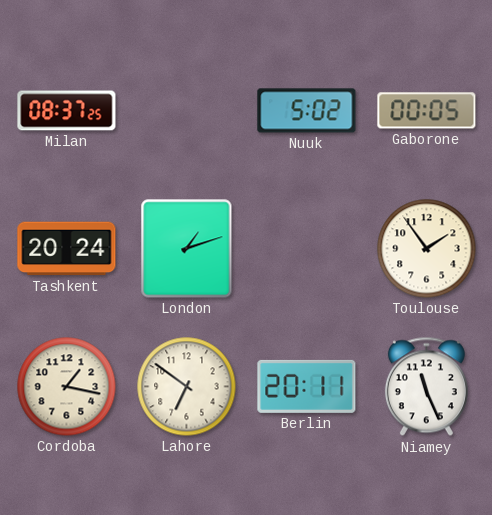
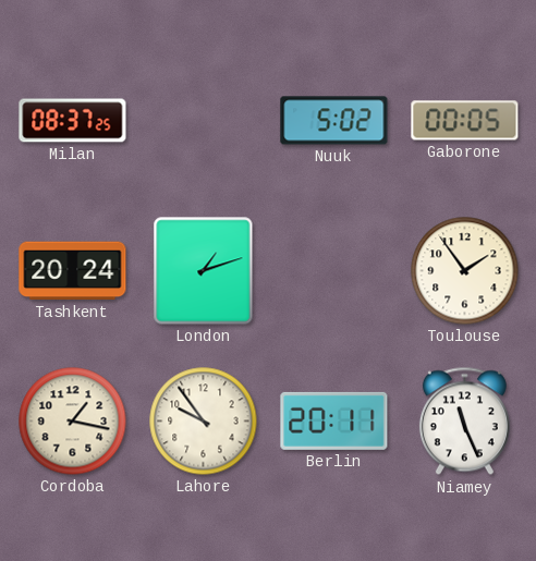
Lahore: 6:51 -> 9:54 (204, 422)
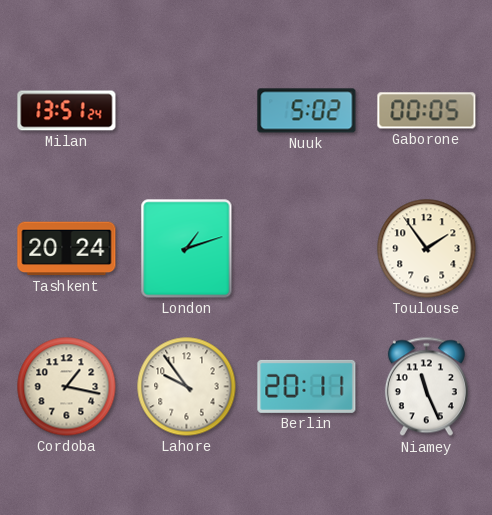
Milan: 08:37 -> 13:51 (67, 111)
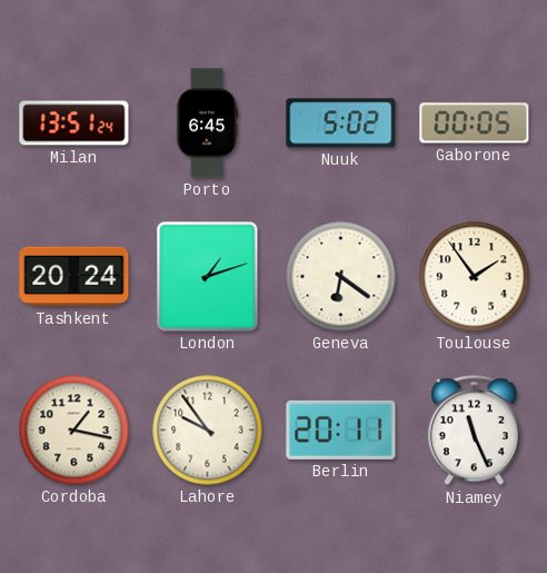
Porto: none -> 6:45 (207, 124)
Geneva: none -> 6:21 (341, 277)
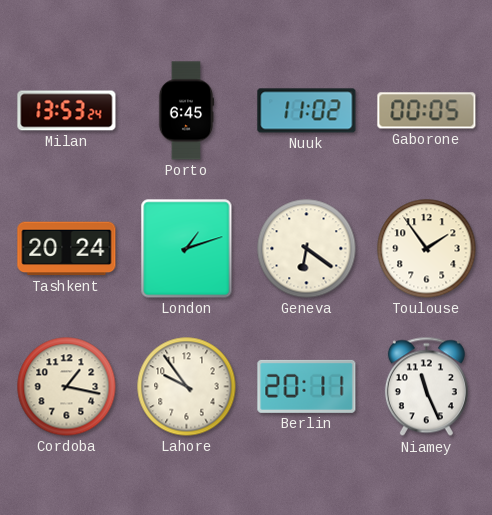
Milan: 13:51 -> 13:53 (67, 111)
Nuuk: 5:02 -> 11:02 (307, 111)
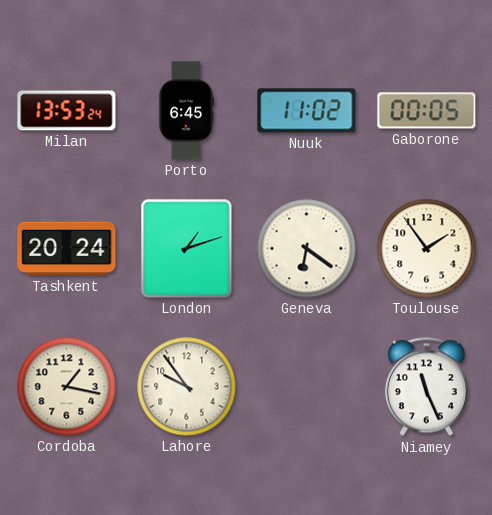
Berlin: 20:11 -> none (307, 386)
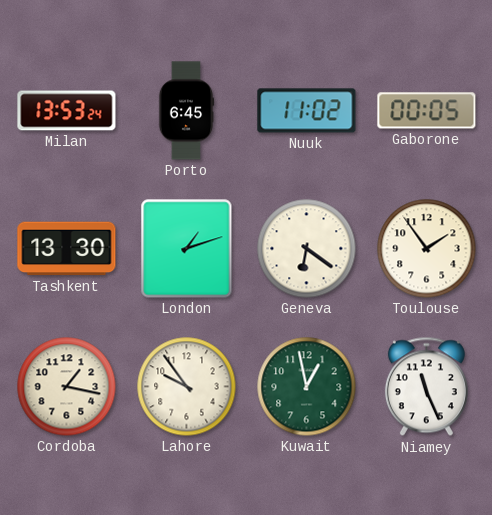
Tashkent: 20:24 -> 13:30 (67, 249)
Kuwait: none -> 12:58 (307, 387)
